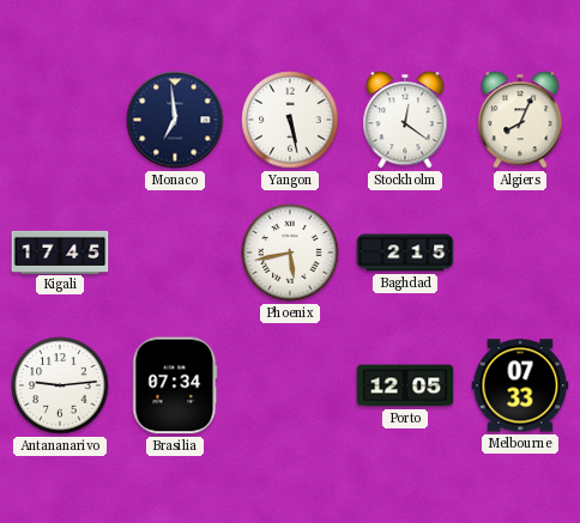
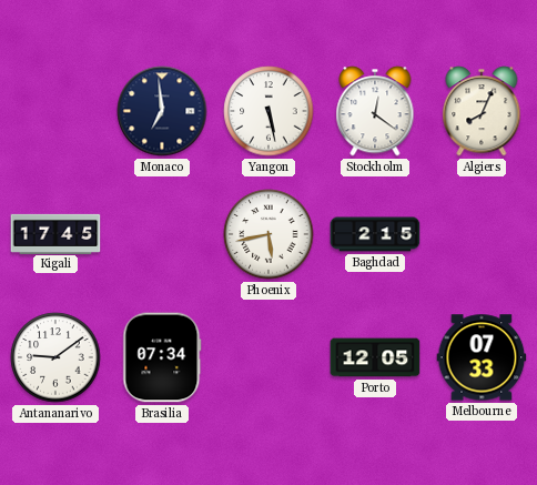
Antananarivo: 9:14 -> 9:09 (55, 357)
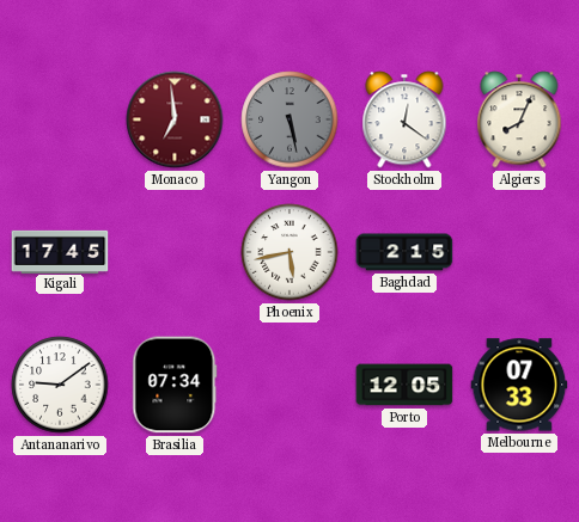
Monaco dial: navy -> burgundy (175, 119)
Yangon dial: white -> grey (289, 119)
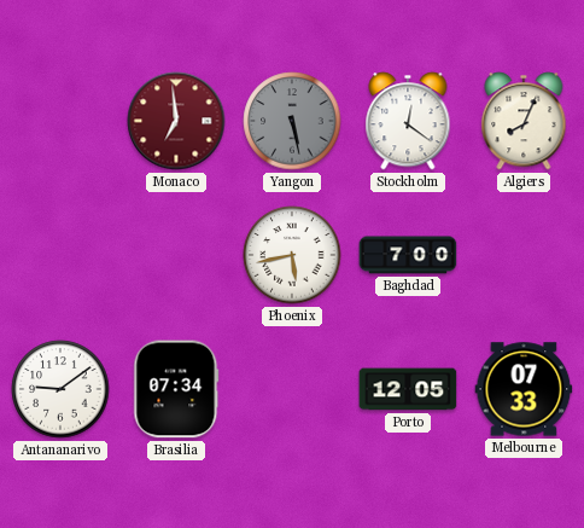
Kigali: 17:45 -> none (60, 251)
Baghdad: 2:15 -> 7:00 (408, 255)
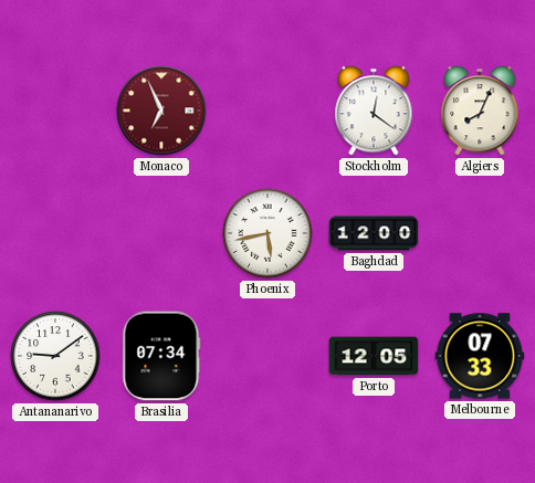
Monaco: 6:59 -> 6:56 (161, 111)
Yangon: 5:28 -> none (292, 121)
Baghdad: 7:00 -> 12:00 (374, 233)
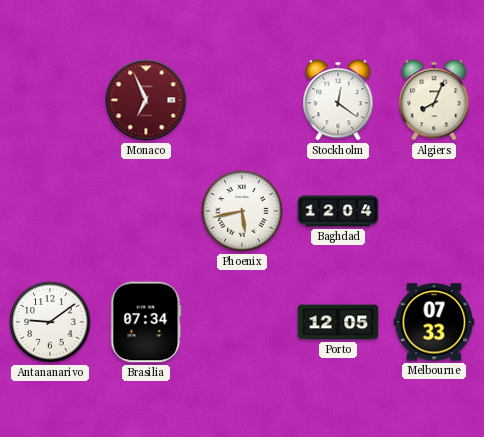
Baghdad: 12:00 -> 12:04 (338, 211)
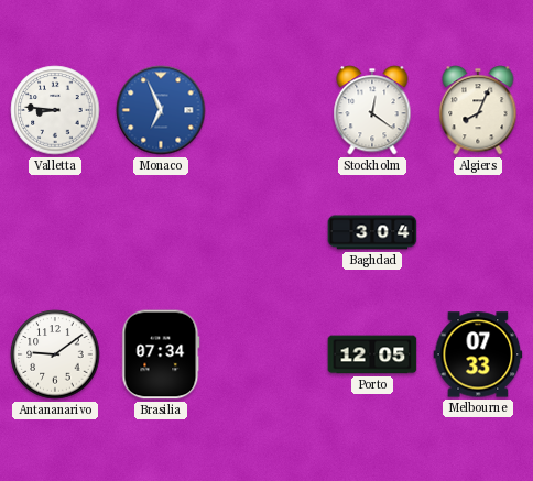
Valletta: none -> 8:46 (55, 110)
Monaco dial: burgundy -> blue (161, 110)
Phoenix: 5:43 -> none (242, 211)
Baghdad: 12:04 -> 3:04 (372, 232)
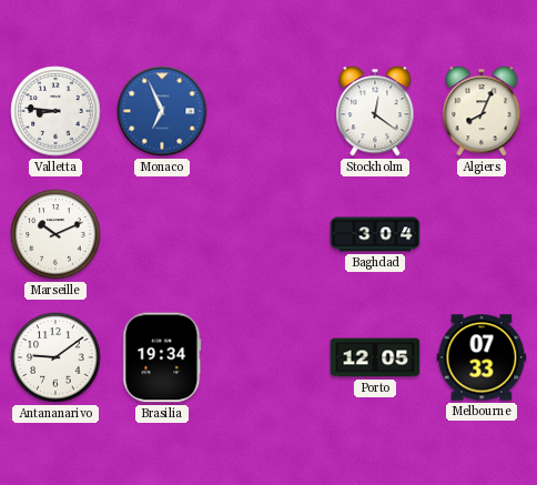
Marseille: none -> 10:11 (55, 234)
Brasilia: 07:34 -> 19:34 (162, 357)
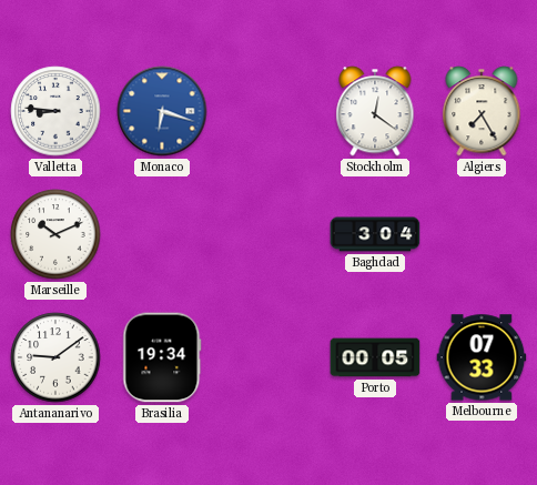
Monaco: 6:56 -> 6:18 (162, 111)
Algiers: 8:04 -> 7:25 (482, 111)
Porto: 12:05 -> 00:05 (375, 357)
